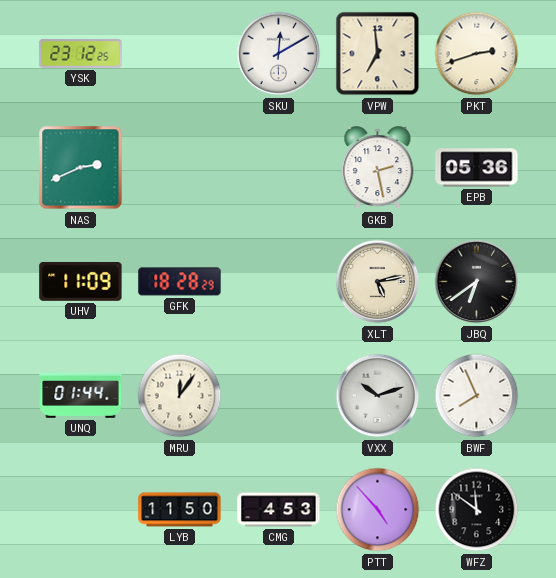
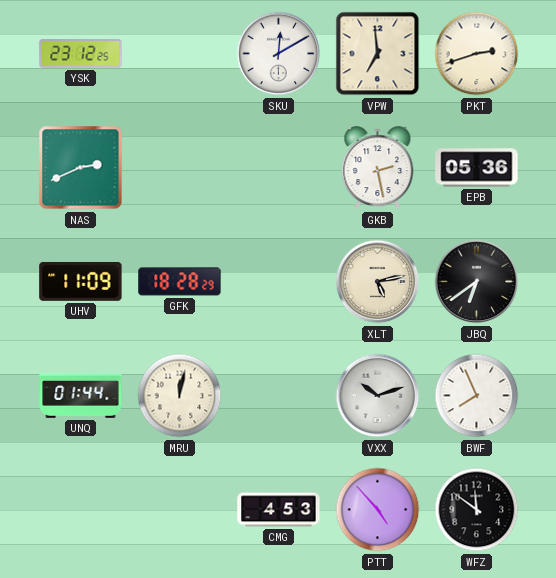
MRU: 12:06 -> 12:02 (180, 396)
LYB: 11:50 -> none (180, 510)
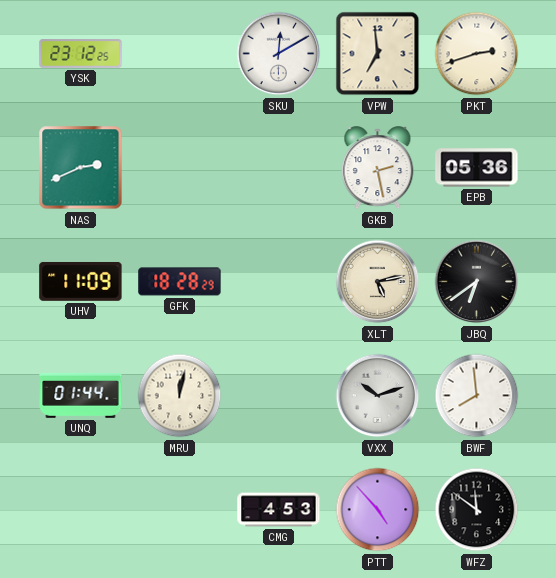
BWF: 7:56 -> 7:59 (477, 396)
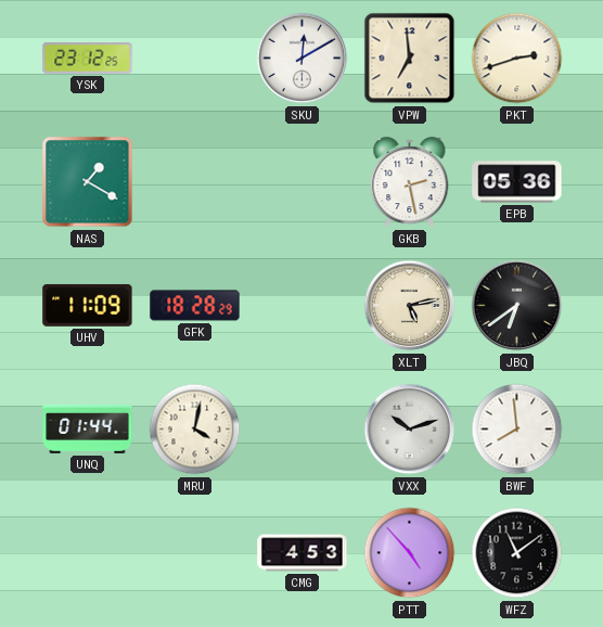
NAS: 2:41 -> 1:20 (88, 182)
MRU: 12:02 -> 4:02 (195, 430)
WFZ: 11:51 -> 11:09 (517, 553)
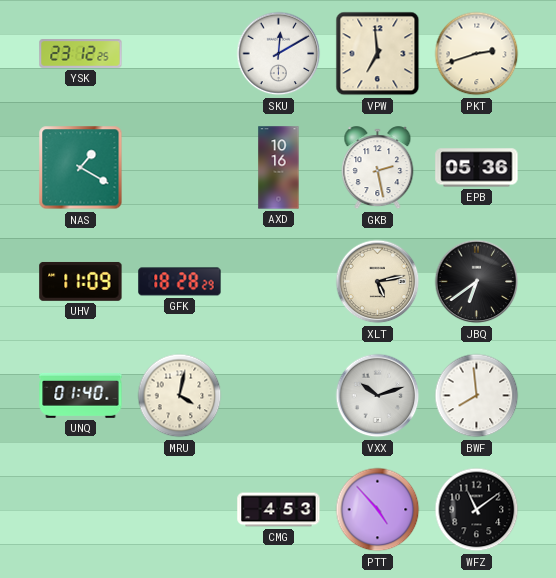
AXD: none -> 10:16 (279, 168)
UNQ: 01:44 -> 01:40 (81, 396)
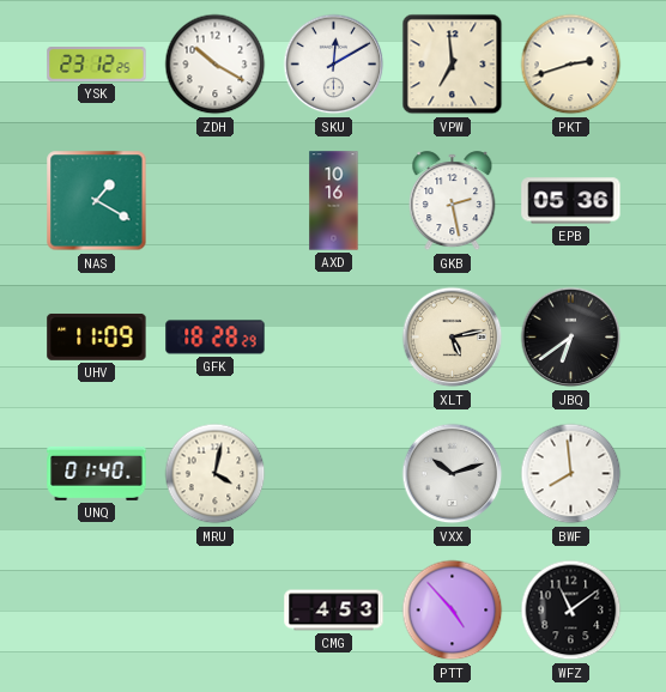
ZDH: none -> 10:20 (216, 65)
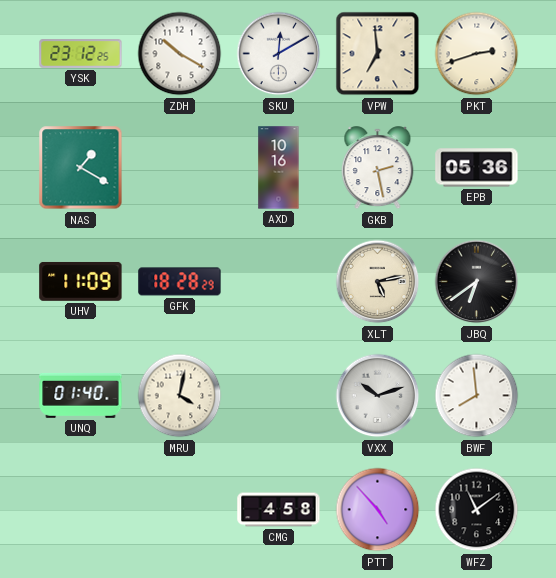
CMG: 4:53 -> 4:58 (279, 510)
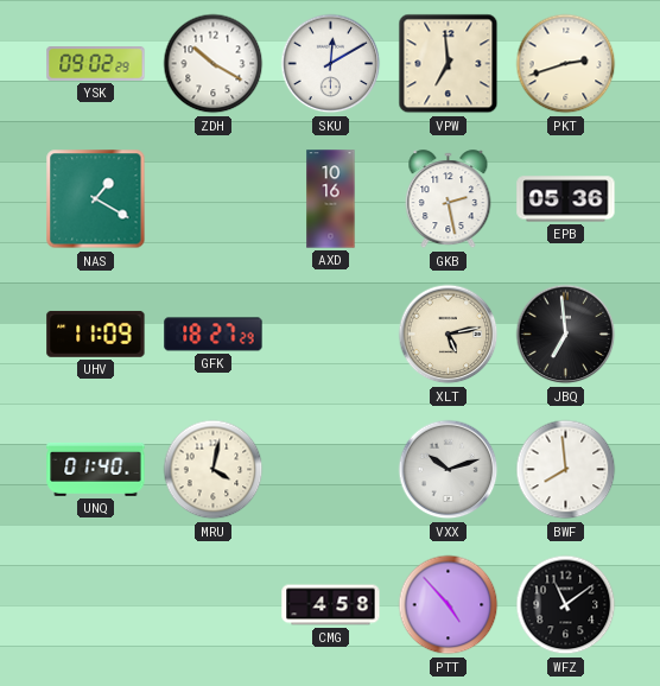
YSK: 23:12 -> 09:02 (96, 64)
GFK: 18:28 -> 18:27 (214, 335)
JBQ: 6:39 -> 6:59 (566, 335)
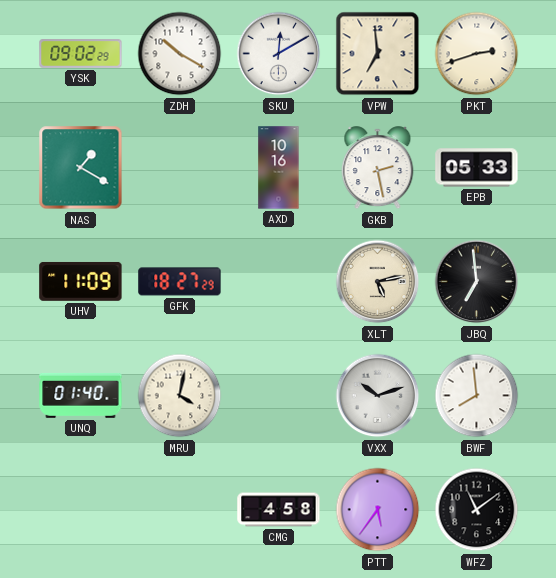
EPB: 05:36 -> 05:33 (477, 168)
PTT: 4:53 -> 5:36 (378, 510)
